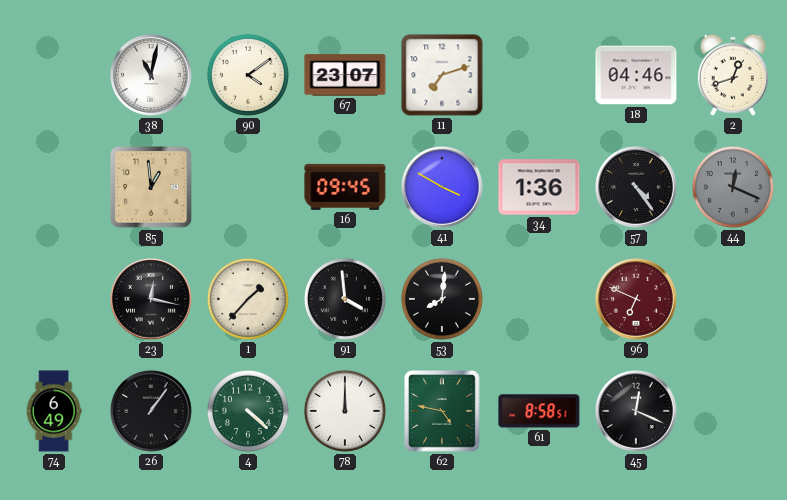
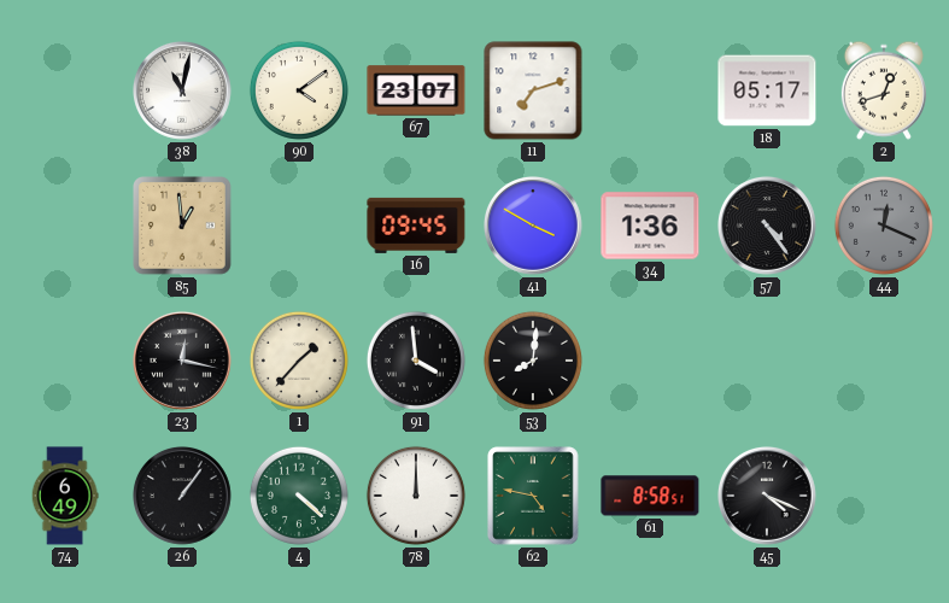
18: 04:46 -> 05:17 (767, 90)
96: 6:49 -> none (637, 300)
45: 12:19 -> 4:19 (768, 497)
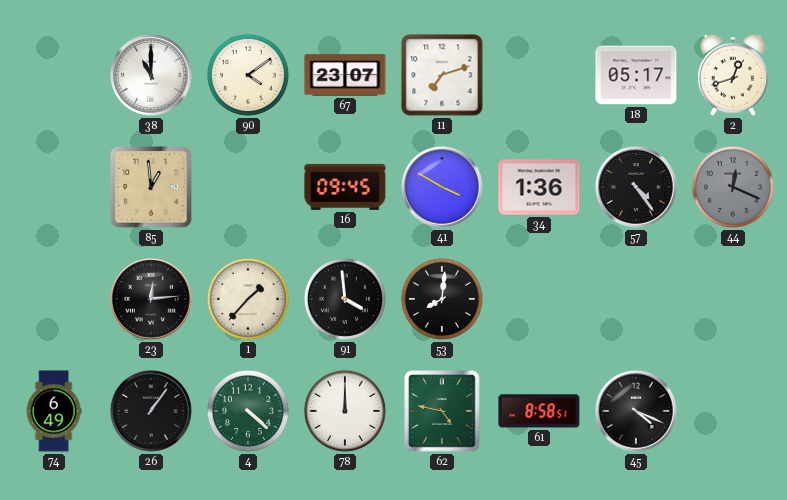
38: 11:02 -> 11:00 (152, 76)
23: 12:17 -> 12:14 (152, 300)
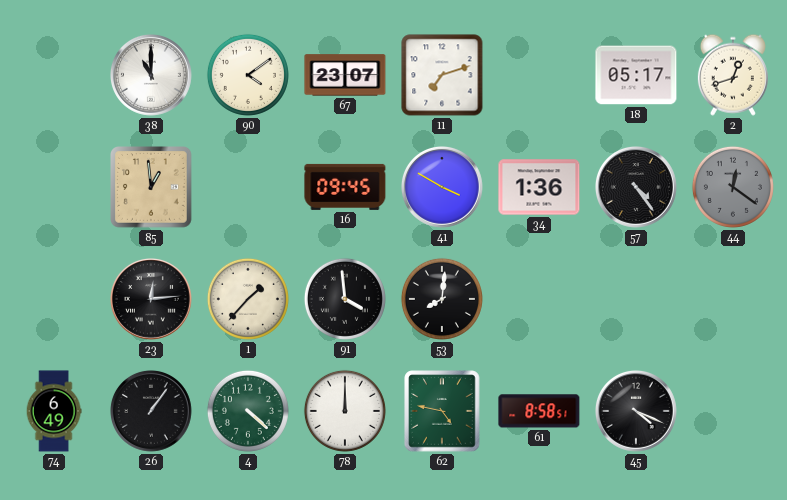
44: 12:19 -> 12:21 (733, 187)
